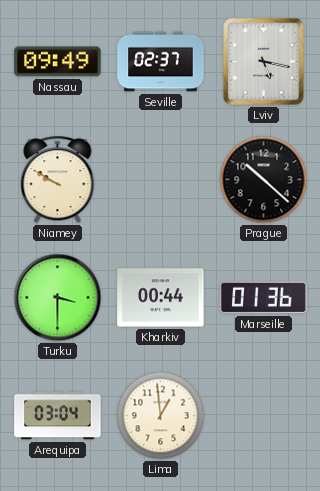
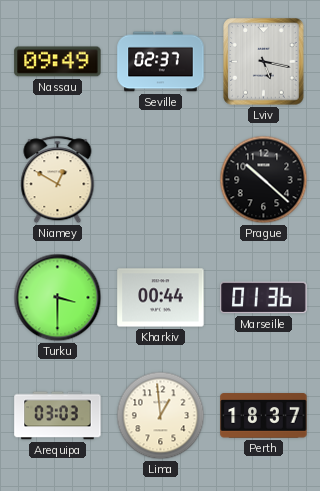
Niamey: 9:50 -> 12:50 (58, 180)
Arequipa: 03:04 -> 03:03 (58, 416)
Perth: none -> 18:37 (264, 416)
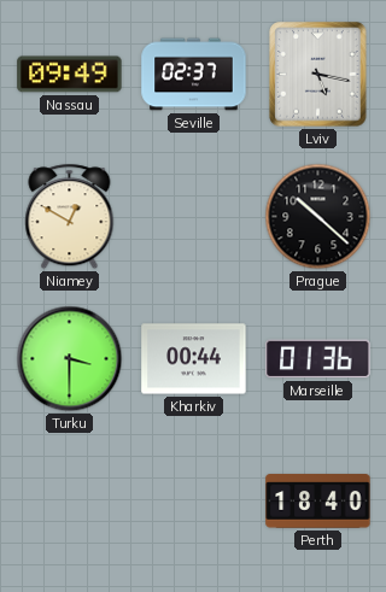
Arequipa: 03:03 -> none (58, 416)
Lima: 12:59 -> none (161, 416)
Perth: 18:37 -> 18:40 (318, 502)
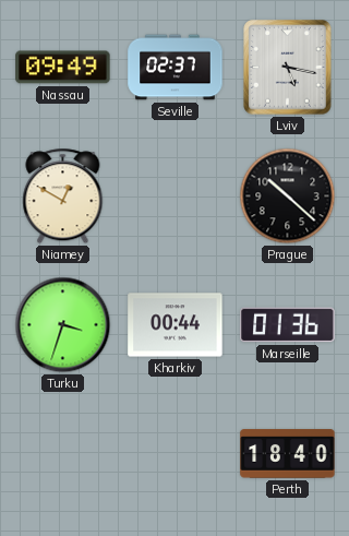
Turku: 3:30 -> 3:33 (63, 325)
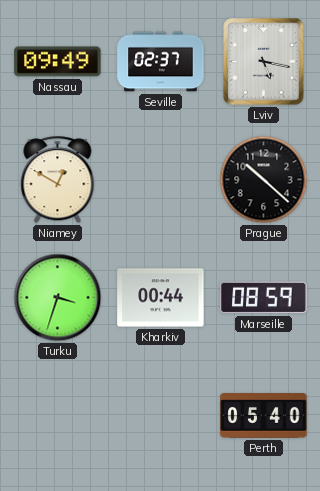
Marseille: 01:36 -> 08:59 (264, 298)
Perth: 18:40 -> 05:40 (264, 416)
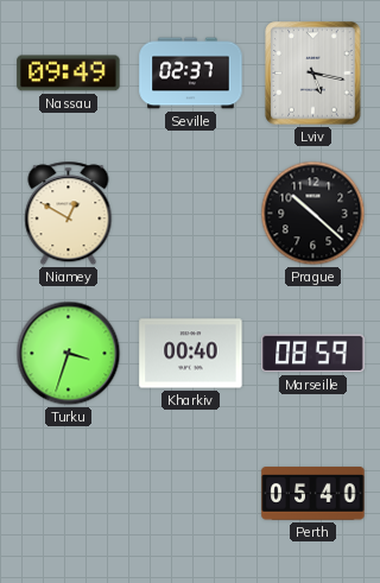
Kharkiv: 00:44 -> 00:40 (191, 354)
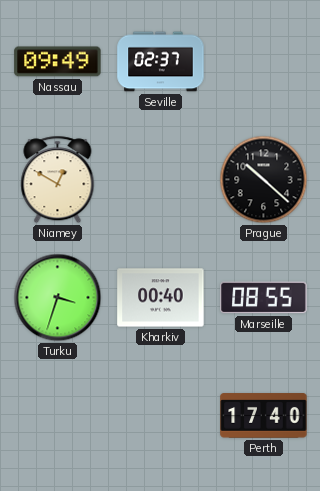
Lviv: 5:17 -> none (313, 74)
Marseille: 08:59 -> 08:55 (264, 298)
Perth: 05:40 -> 17:40 (264, 416)
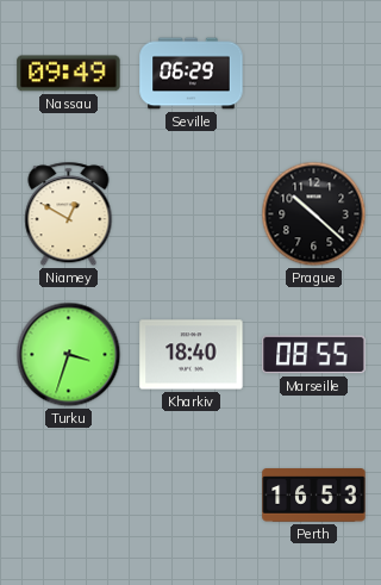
Seville: 02:37 -> 06:29 (192, 74)
Kharkiv: 00:40 -> 18:40 (192, 355)
Perth: 17:40 -> 16:53 (314, 496)
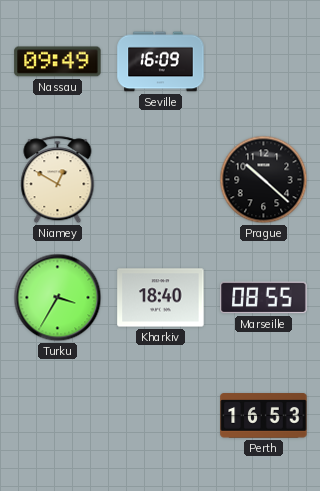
Seville: 06:29 -> 16:09 (161, 62)
Turku: 3:33 -> 3:35 (58, 298)
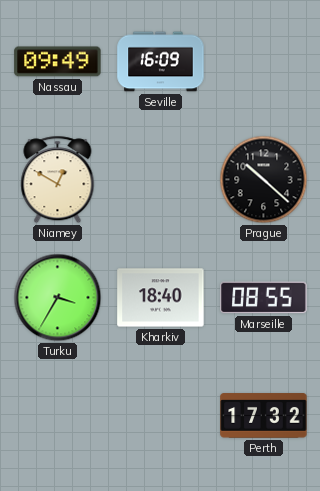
Perth: 16:53 -> 17:32 (264, 416)
